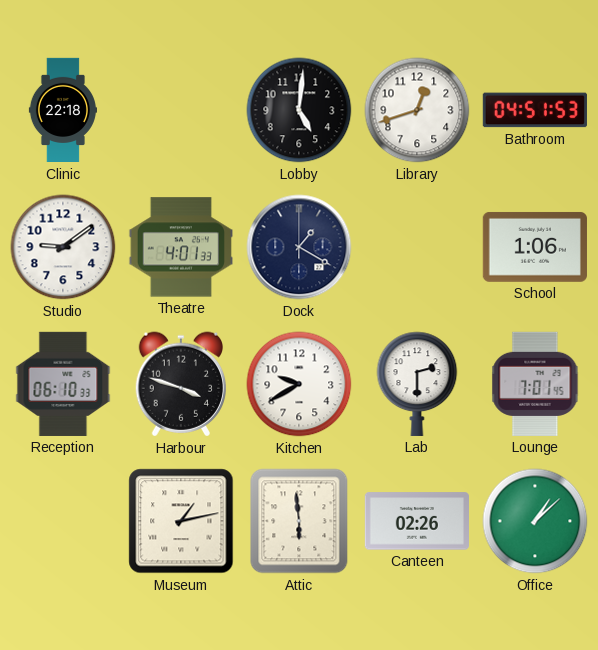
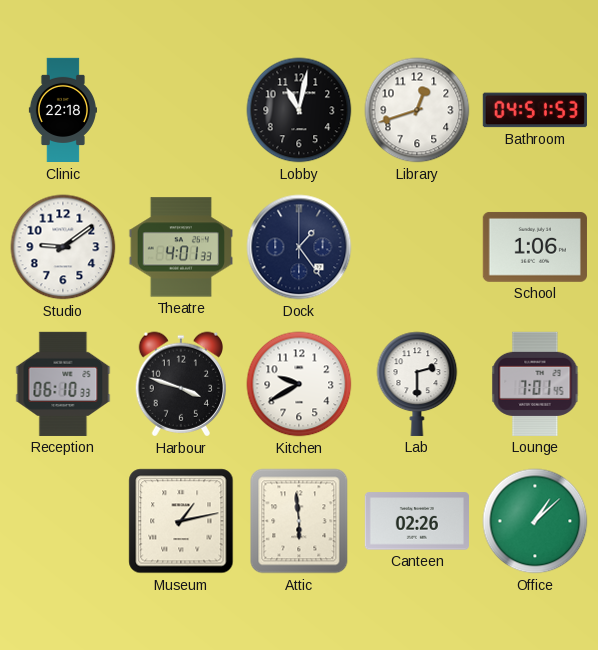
Lobby: 5:01 -> 11:02 (299, 110)
Dock: 1:20 -> 1:24 (299, 247)
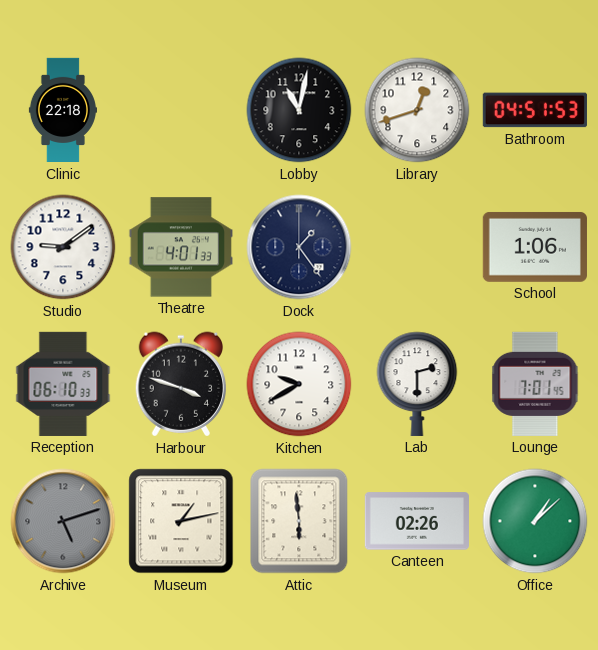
Archive: none -> 5:12 (63, 521)
